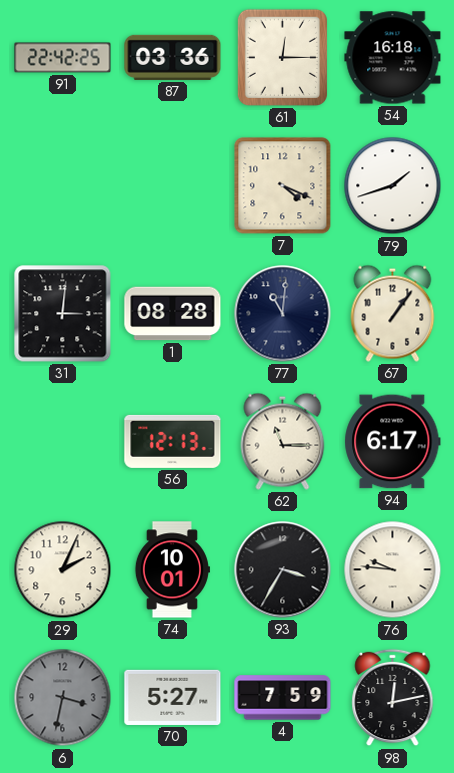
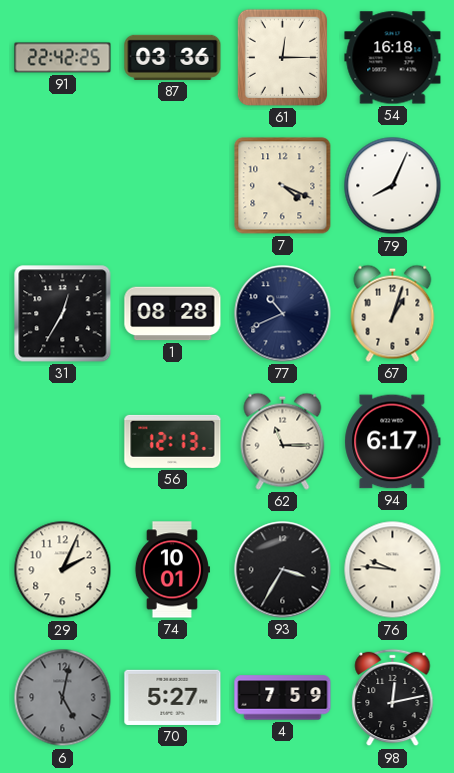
79: 1:42 -> 8:04 (393, 186)
31: 3:01 -> 12:35 (63, 314)
77: 11:01 -> 10:41 (283, 314)
67: 1:06 -> 1:03 (393, 313)
6: 3:32 -> 5:02 (63, 698)
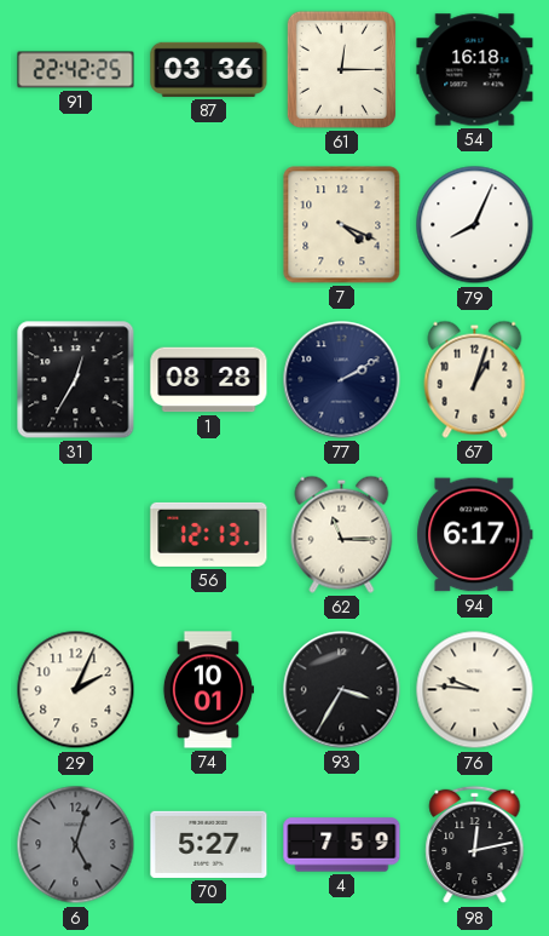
77: 10:41 -> 2:10 (342, 380)
6: 5:02 -> 5:03 (76, 845)
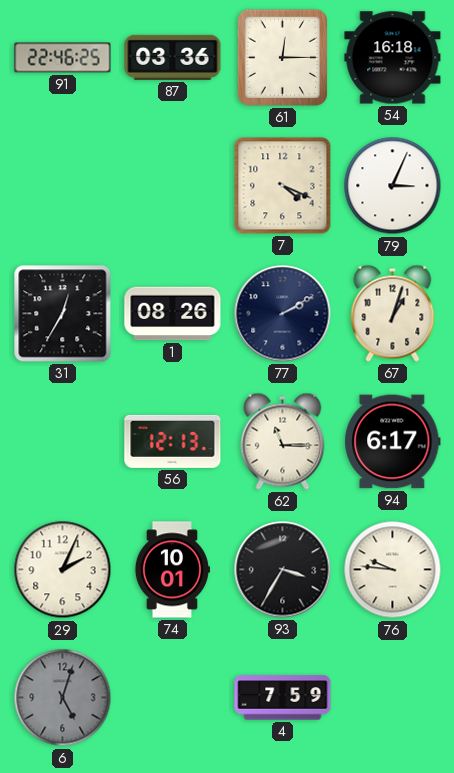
91: 22:42 -> 22:46 (63, 58)
79: 8:04 -> 3:04 (393, 186)
1: 08:28 -> 08:26 (173, 314)
70: 5:27 -> none (209, 844)
98: 12:13 -> none (475, 845)
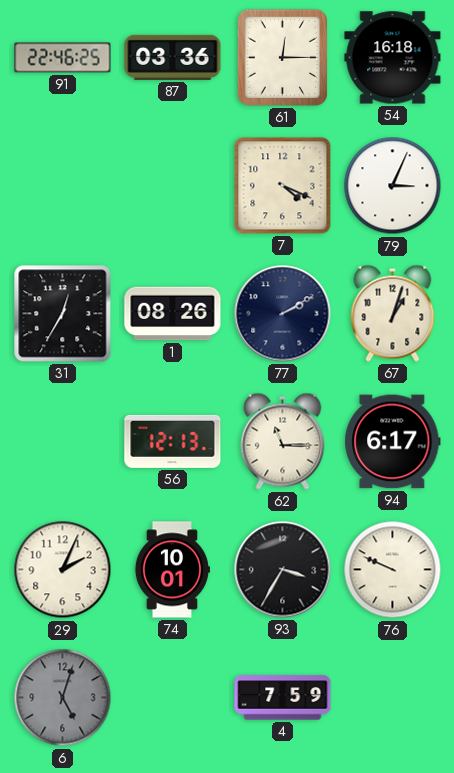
76: 9:46 -> 9:49 (393, 570)
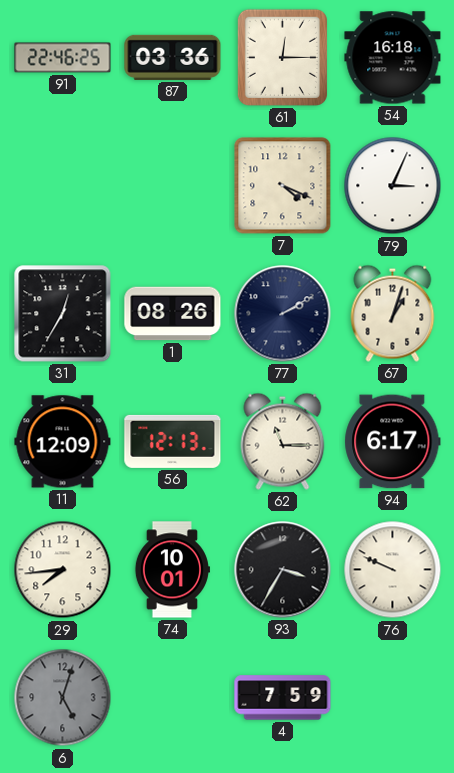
11: none -> 12:09 (63, 442)
29: 2:04 -> 7:44 (63, 570)
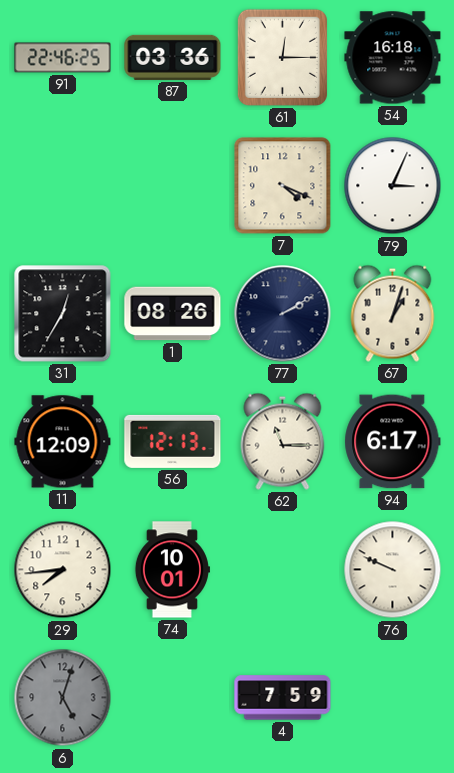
93: 3:35 -> none (283, 570)
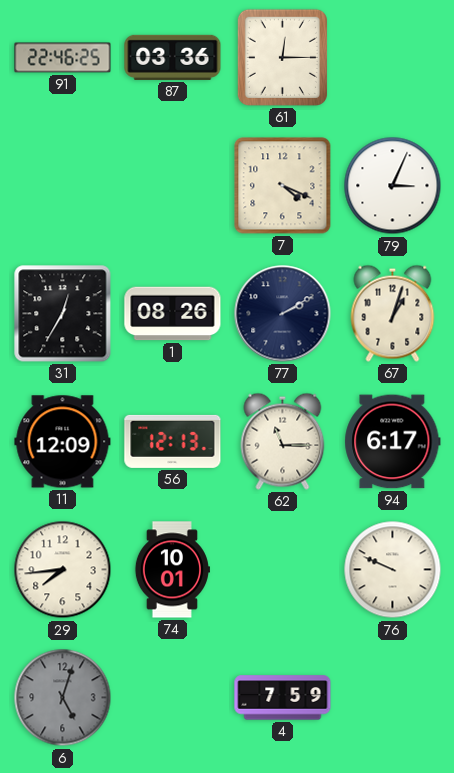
54: 16:18 -> none (393, 58)
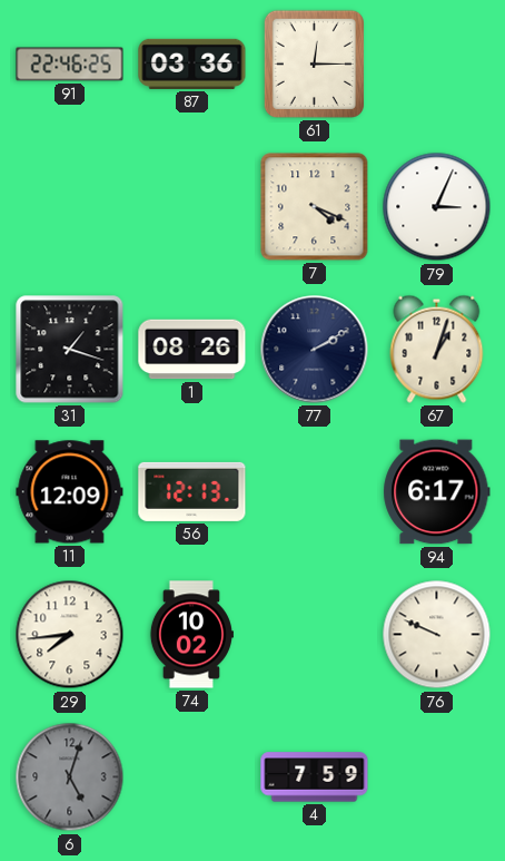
31: 12:35 -> 1:18 (70, 350)
62: 11:15 -> none (283, 441)
74: 10:01 -> 10:02 (191, 635)
